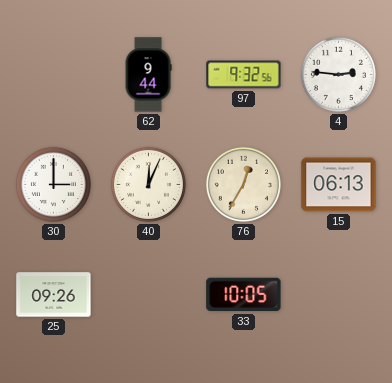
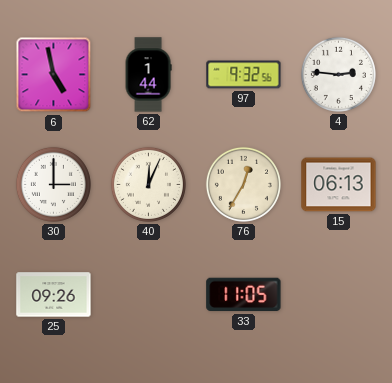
6: none -> 4:58 (54, 75)
62: 9:44 -> 1:44 (148, 75)
33: 10:05 -> 11:05 (244, 295)
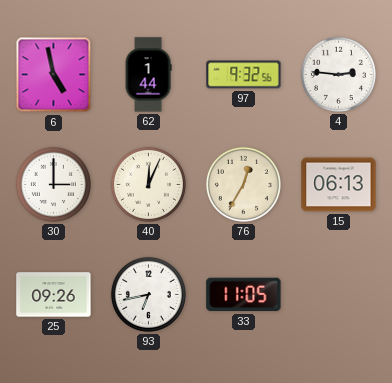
93: none -> 6:43 (148, 294)
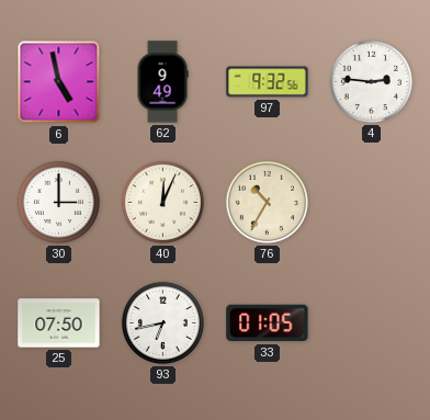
62: 1:44 -> 9:49 (162, 82)
76: 12:35 -> 10:35 (267, 202)
15: 06:13 -> none (339, 185)
25: 09:26 -> 07:50 (59, 323)
33: 11:05 -> 01:05 (268, 323)
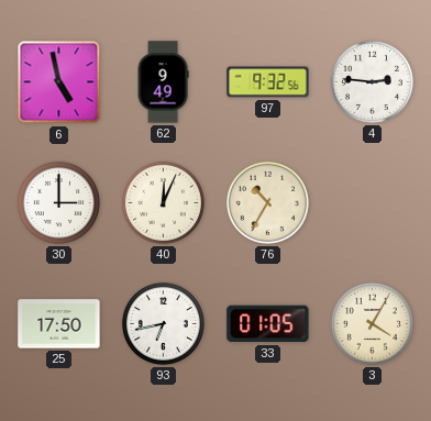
25: 07:50 -> 17:50 (59, 324)
3: none -> 4:05 (372, 323)
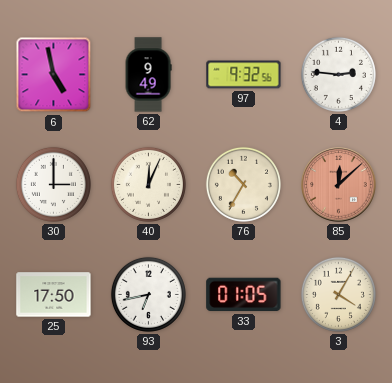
85: none -> 12:08 (339, 185)
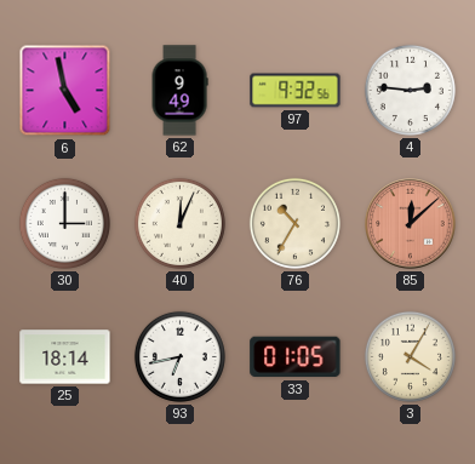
25: 17:50 -> 18:14 (65, 357)
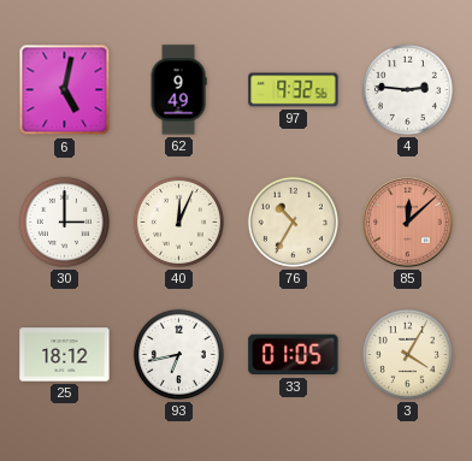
6: 4:58 -> 5:02 (65, 90)
25: 18:14 -> 18:12 (65, 355)
